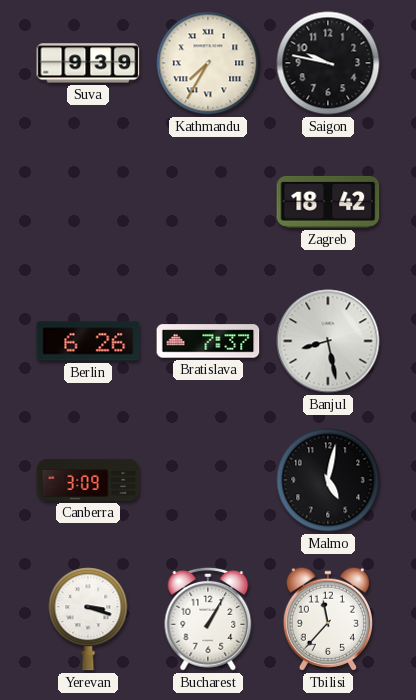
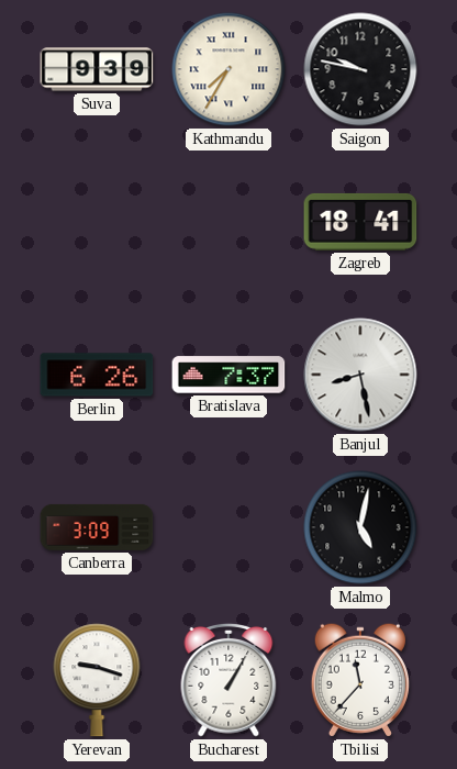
Zagreb: 18:42 -> 18:41 (360, 222)
Yerevan: 3:18 -> 9:18 (97, 680)
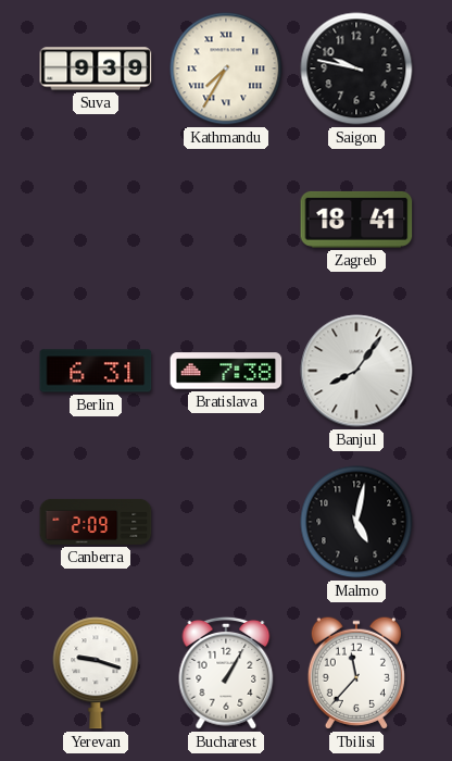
Berlin: 6:26 -> 6:31 (96, 371)
Bratislava: 7:37 -> 7:38 (226, 371)
Banjul: 8:28 -> 8:06 (356, 371)
Canberra: 3:09 -> 2:09 (96, 522)
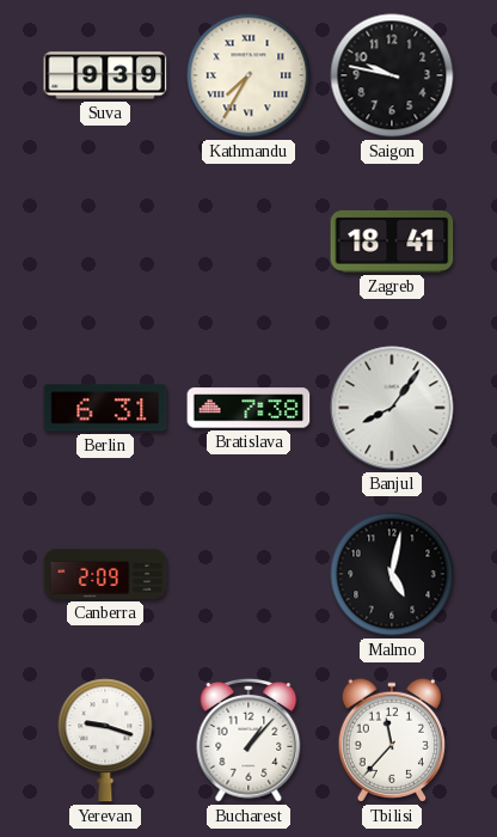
Bucharest: 1:05 -> 1:07 (249, 740)
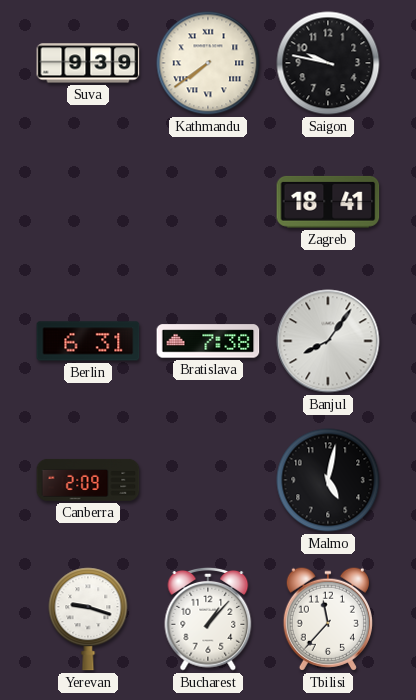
Kathmandu: 7:35 -> 7:39 (208, 63)
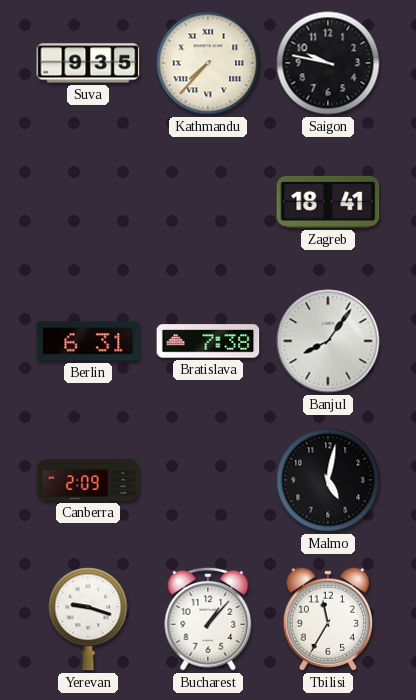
Suva: 9:39 -> 9:35 (88, 63)
Kathmandu: 7:39 -> 7:37 (208, 63)
Tbilisi: 11:37 -> 11:35 (328, 619)
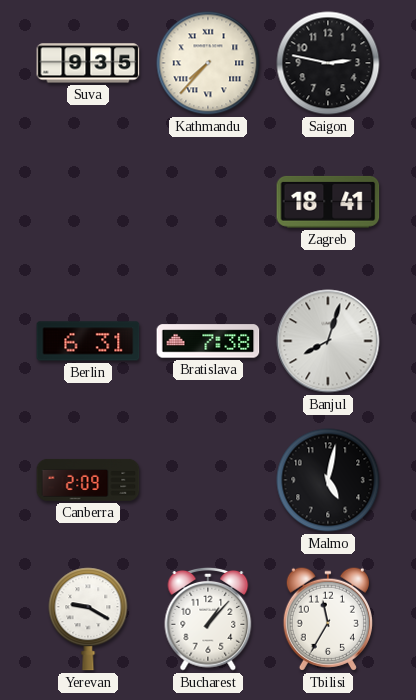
Saigon: 9:47 -> 2:47 (328, 63)
Banjul: 8:06 -> 8:03 (328, 341)
Yerevan: 9:18 -> 9:20 (88, 619)
